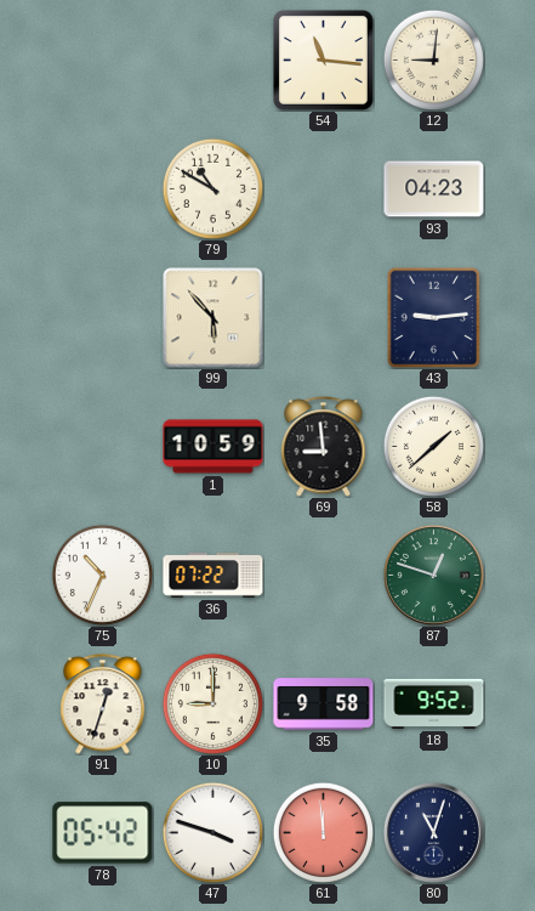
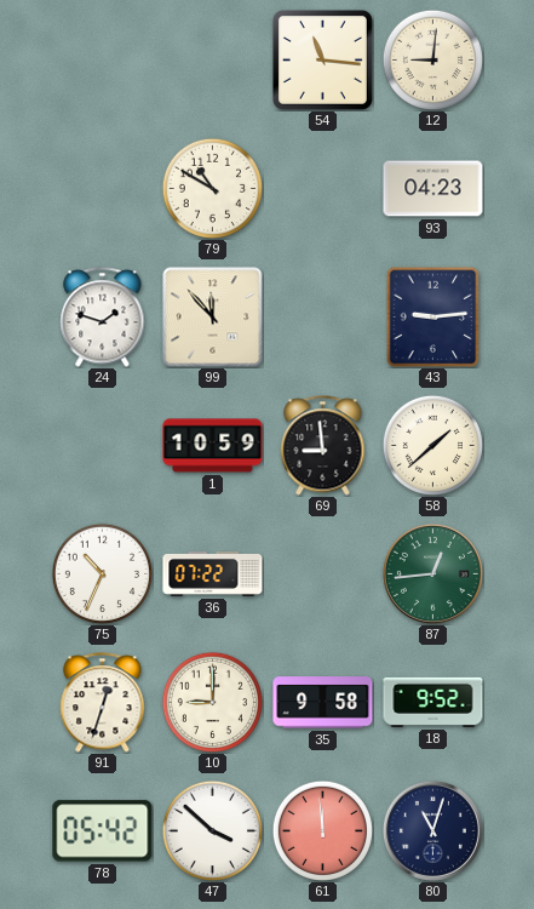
24: none -> 1:48 (103, 318)
99: 5:53 -> 11:53 (213, 318)
87: 12:48 -> 12:44 (432, 573)
47: 3:48 -> 3:52 (212, 830)
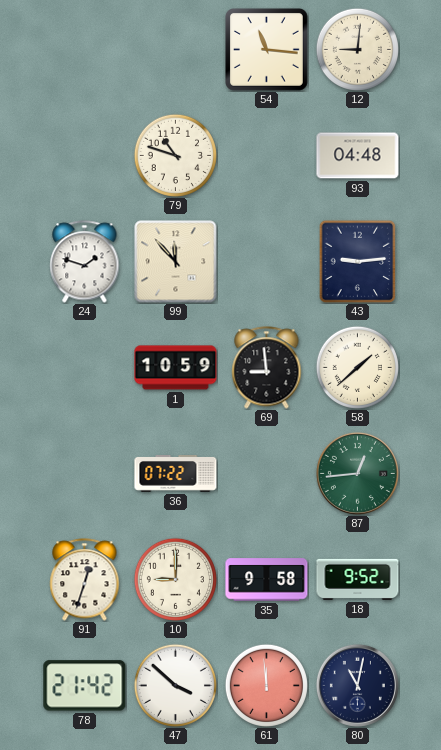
79: 10:50 -> 10:48 (175, 155)
93: 04:23 -> 04:48 (358, 156)
75: 10:34 -> none (102, 573)
78: 05:42 -> 21:42 (85, 686)
80: 11:03 -> 11:02 (357, 685)
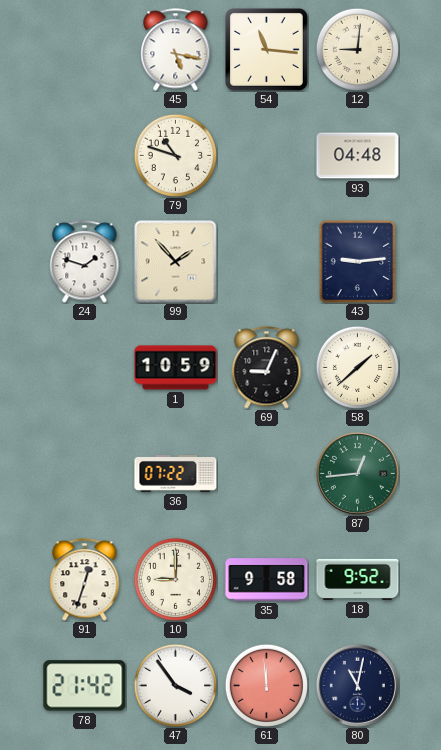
45: none -> 5:17 (176, 50)
99: 11:53 -> 1:53 (176, 262)
69: 8:59 -> 9:04 (267, 368)
47: 3:52 -> 3:54 (175, 685)
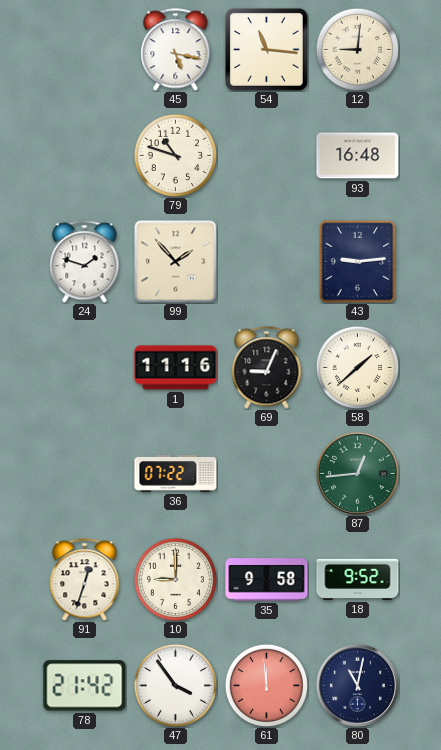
93: 04:48 -> 16:48 (358, 156)
1: 10:59 -> 11:16 (176, 368)
